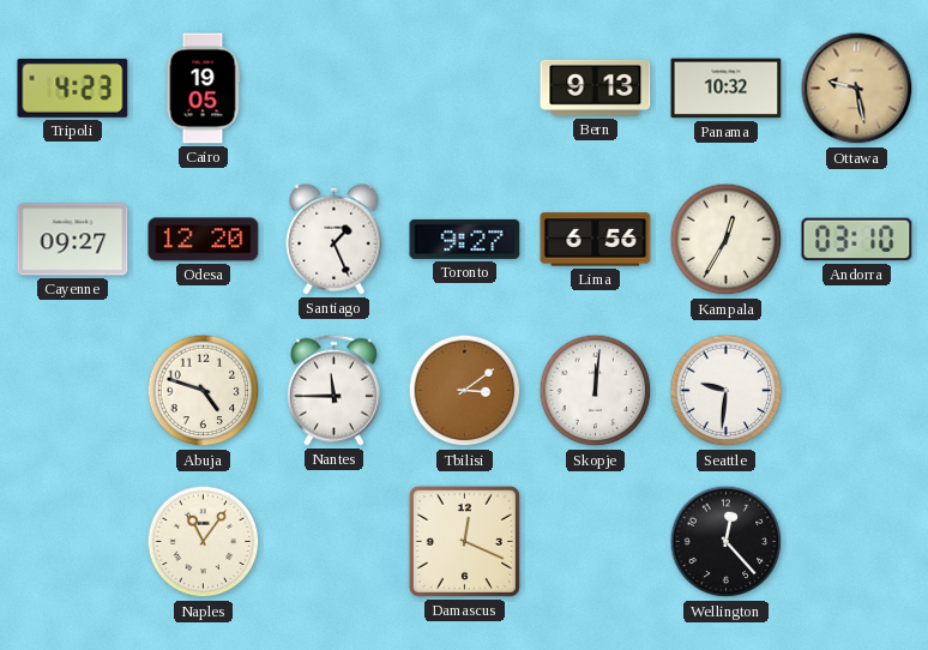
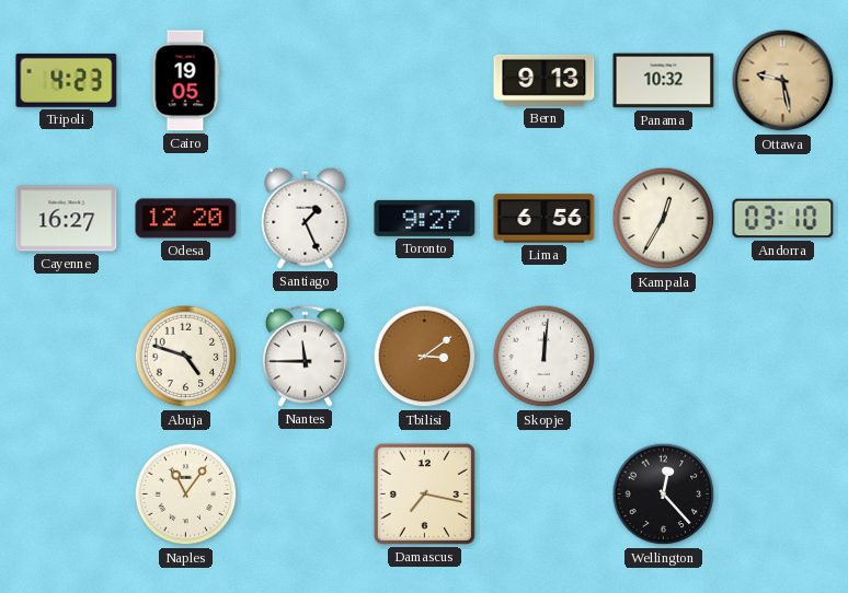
Cayenne: 09:27 -> 16:27 (67, 219)
Seattle: 9:31 -> none (727, 391)
Damascus: 12:19 -> 7:17 (424, 493)
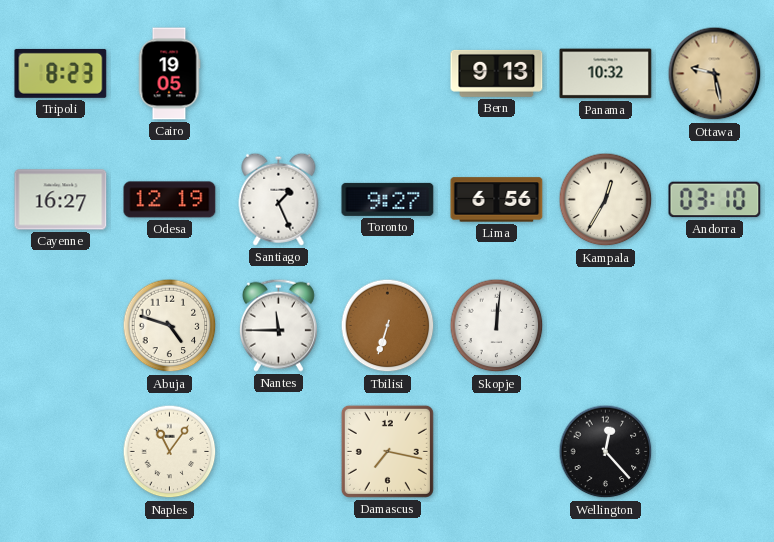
Tripoli: 4:23 -> 8:23 (61, 73)
Odesa: 12:20 -> 12:19 (170, 200)
Tbilisi: 3:09 -> 6:33 (388, 326)
